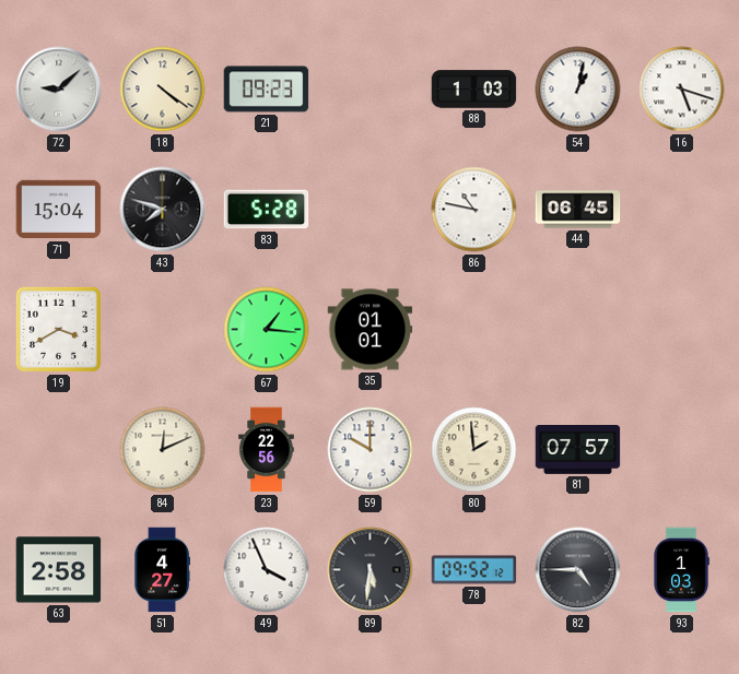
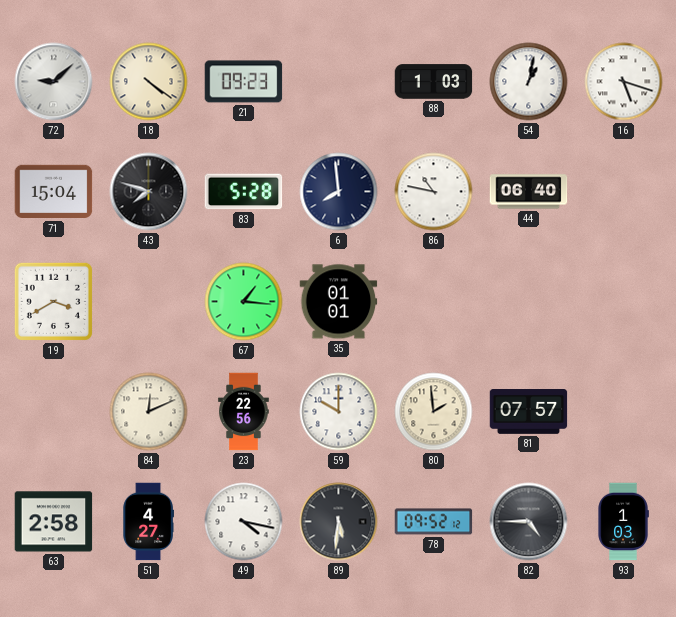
6: none -> 7:59 (339, 192)
44: 06:45 -> 06:40 (529, 192)
49: 3:56 -> 4:17 (244, 522)
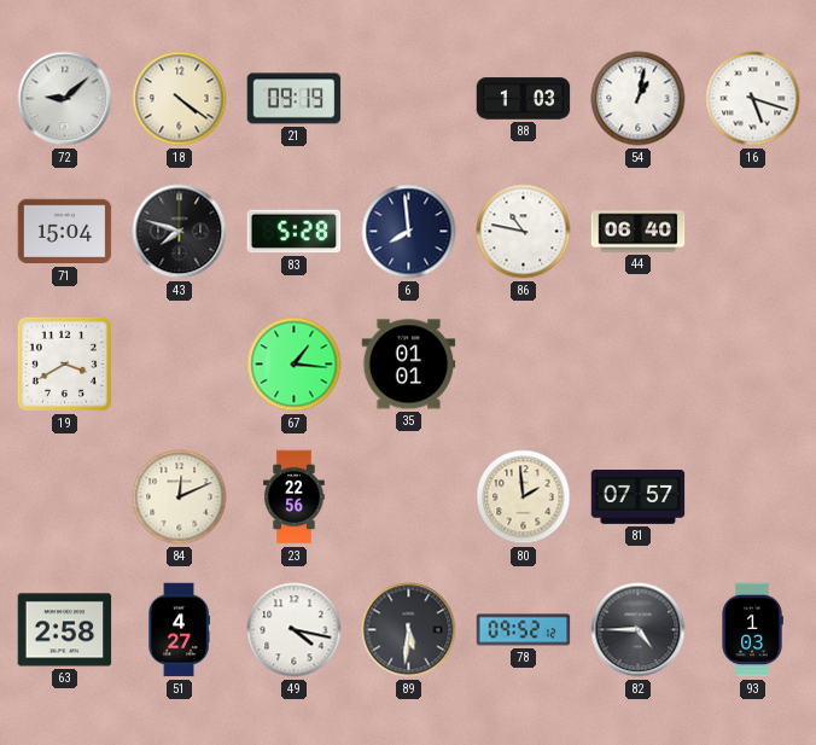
21: 09:23 -> 09:19 (295, 99)
59: 10:00 -> none (339, 412)
